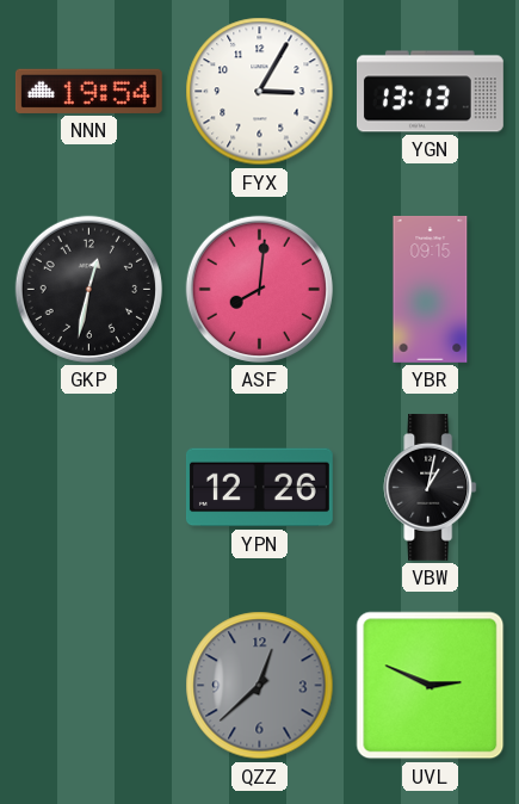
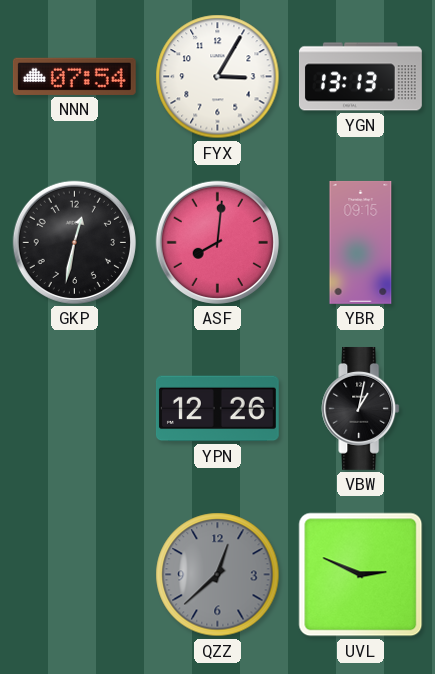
NNN: 19:54 -> 07:54 (74, 76)
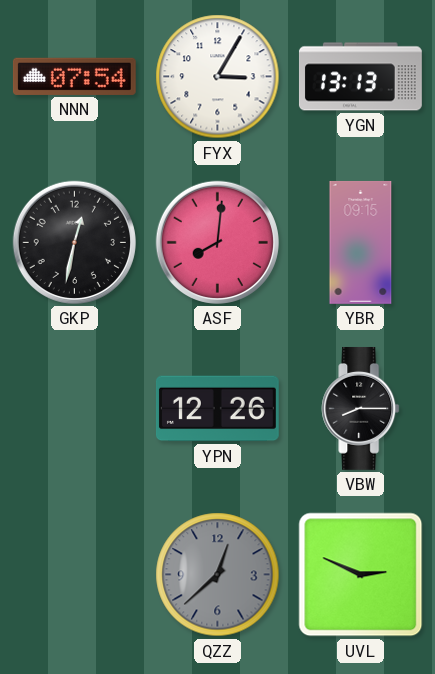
VBW: 1:02 -> 8:15 (361, 408)
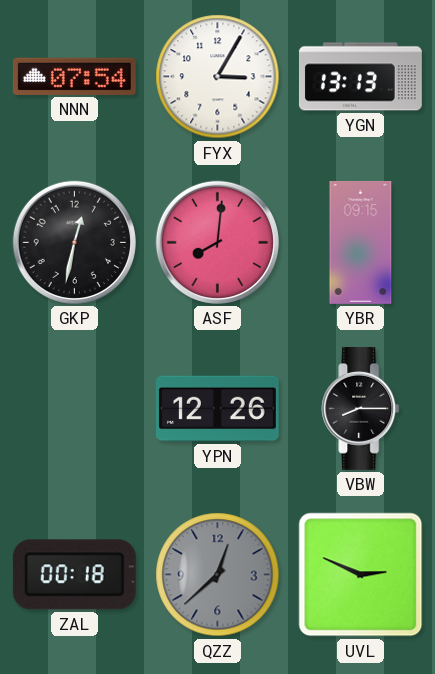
ZAL: none -> 00:18 (74, 575)
